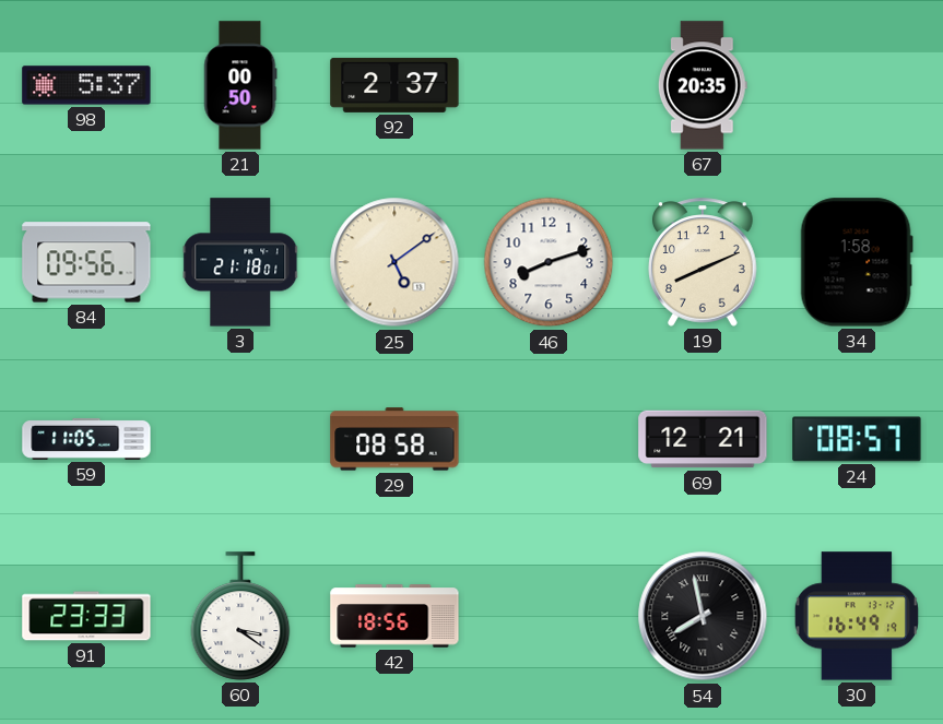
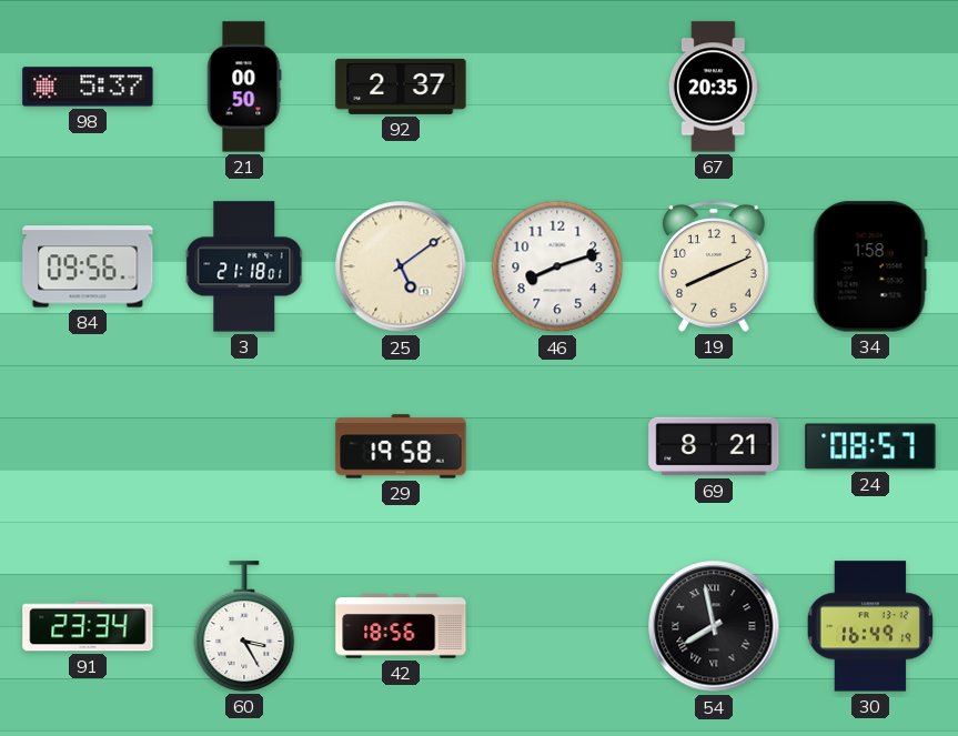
59: 11:05 -> none (86, 439)
29: 08:58 -> 19:58 (401, 446)
69: 12:21 -> 8:21 (714, 446)
91: 23:33 -> 23:34 (88, 626)
60: 3:21 -> 3:25 (244, 626)
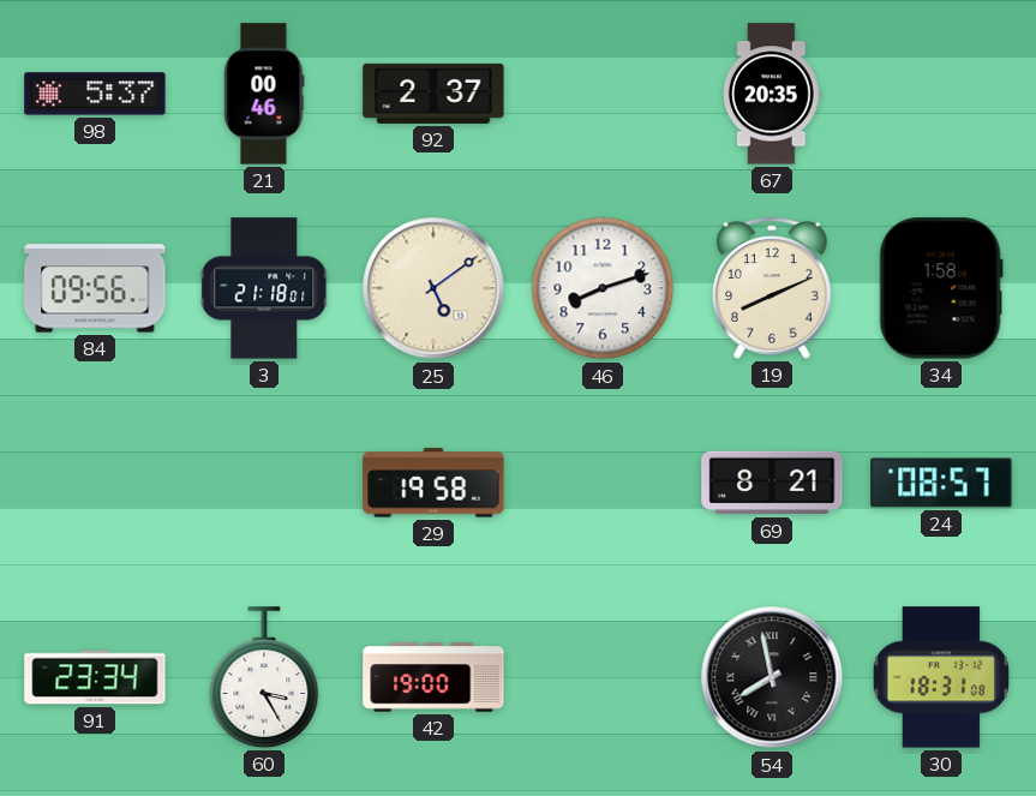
21: 00:50 -> 00:46 (264, 94)
42: 18:56 -> 19:00 (433, 677)
30: 16:49 -> 18:31 (941, 677)
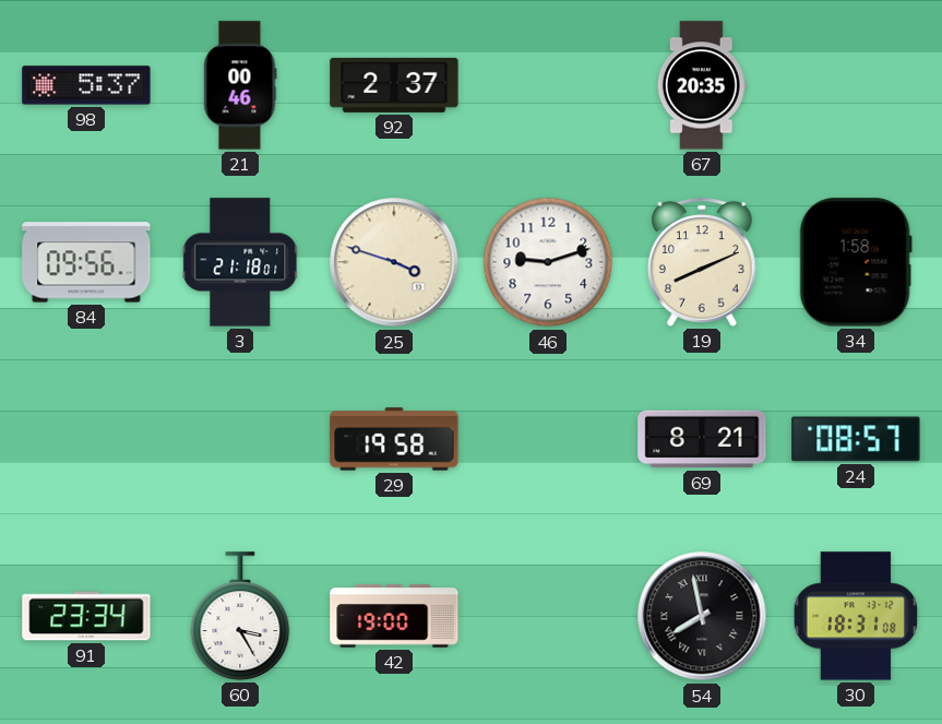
25: 5:09 -> 3:48 (394, 262)
46: 8:12 -> 9:12 (548, 262)
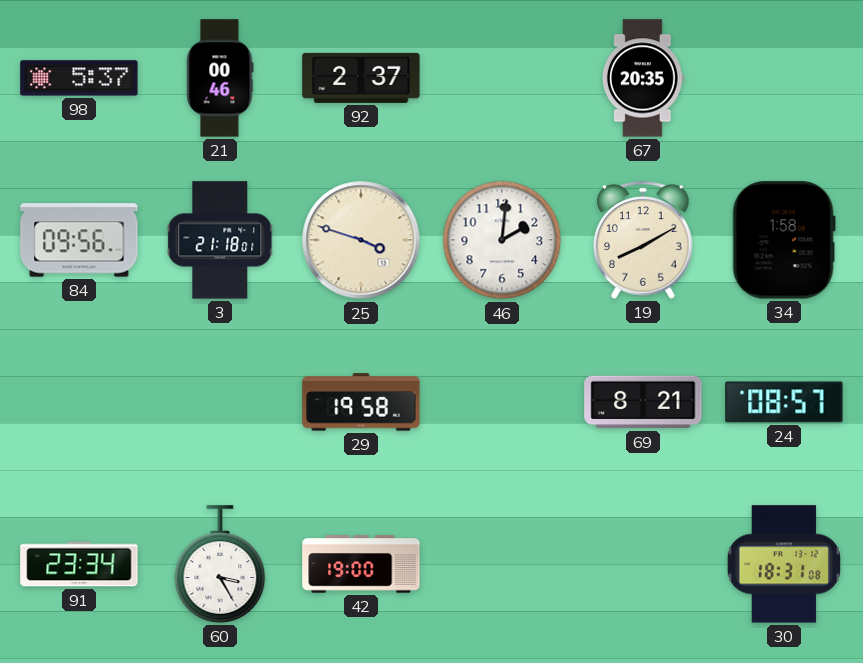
46: 9:12 -> 2:01 (502, 240)
19: 8:11 -> 8:10 (643, 240)
54: 7:58 -> none (702, 616)
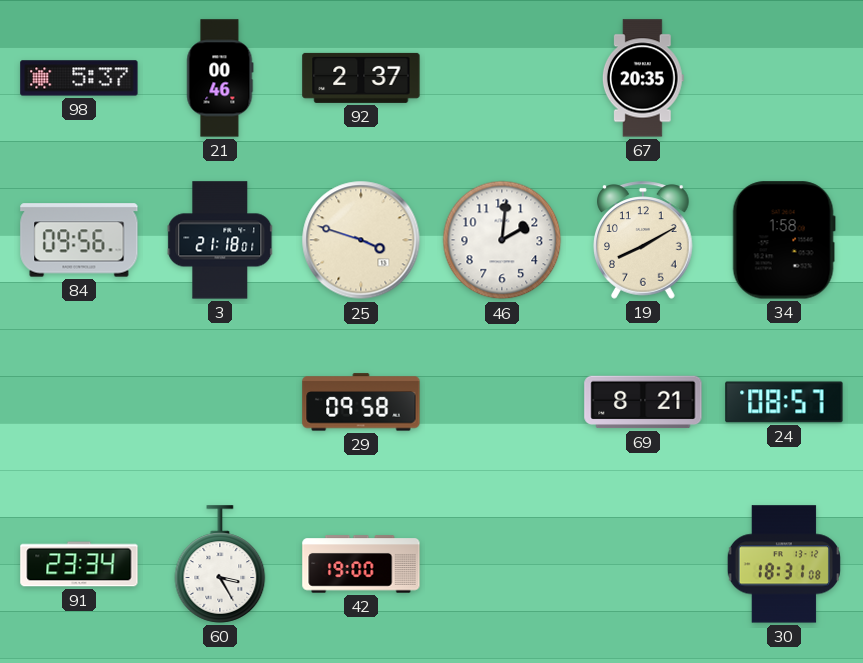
29: 19:58 -> 09:58 (361, 402)
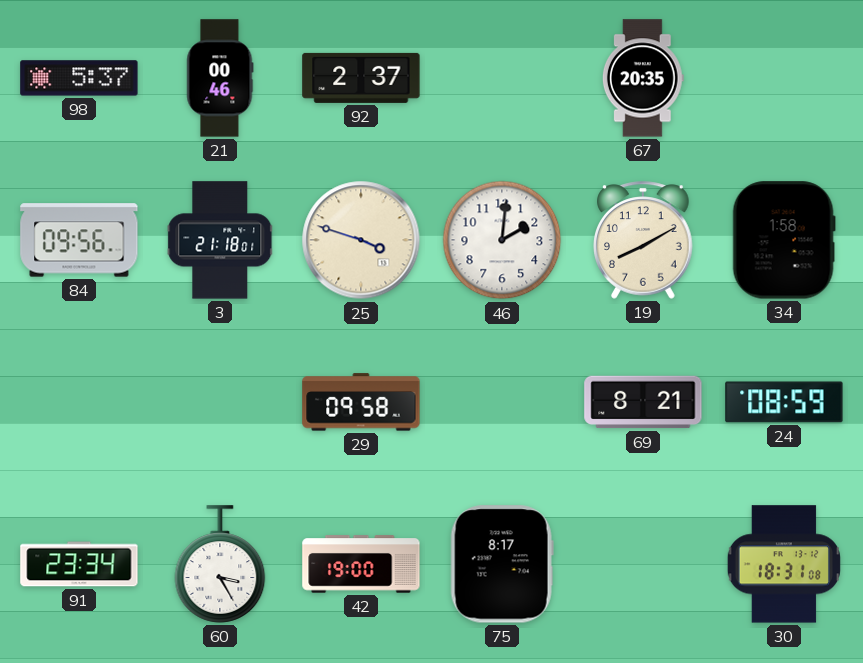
24: 08:57 -> 08:59 (784, 402)
75: none -> 8:17 (502, 564)
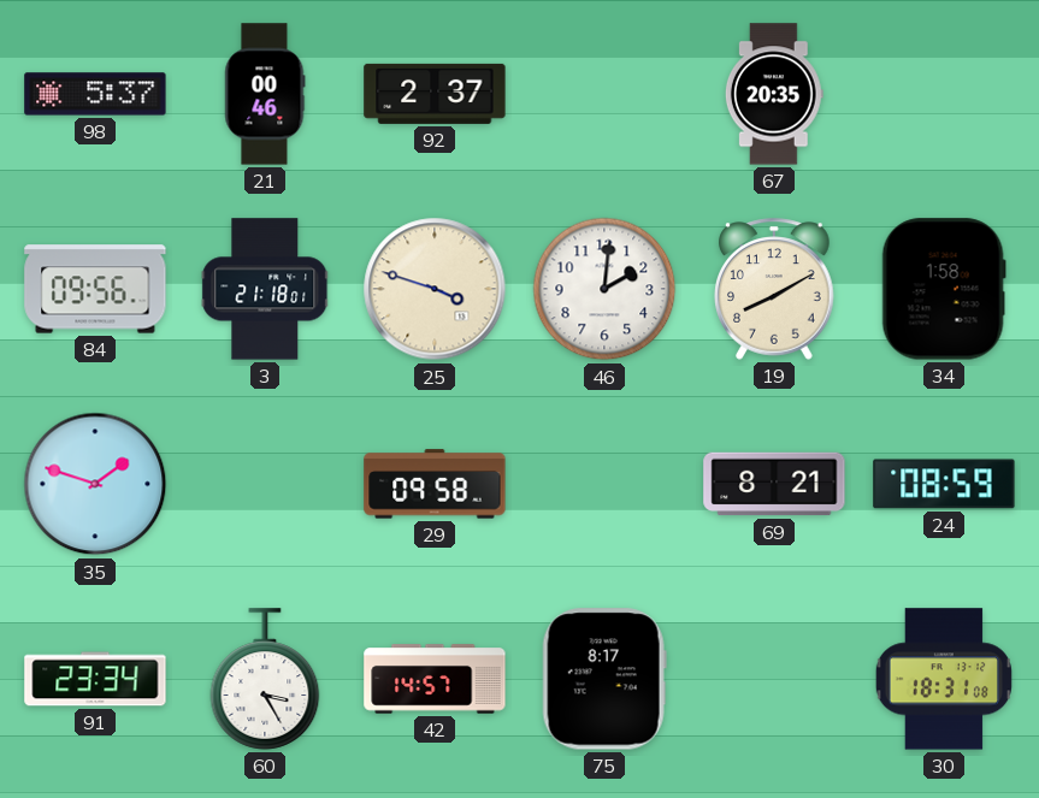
35: none -> 1:48 (95, 484)
42: 19:00 -> 14:57 (435, 679)
